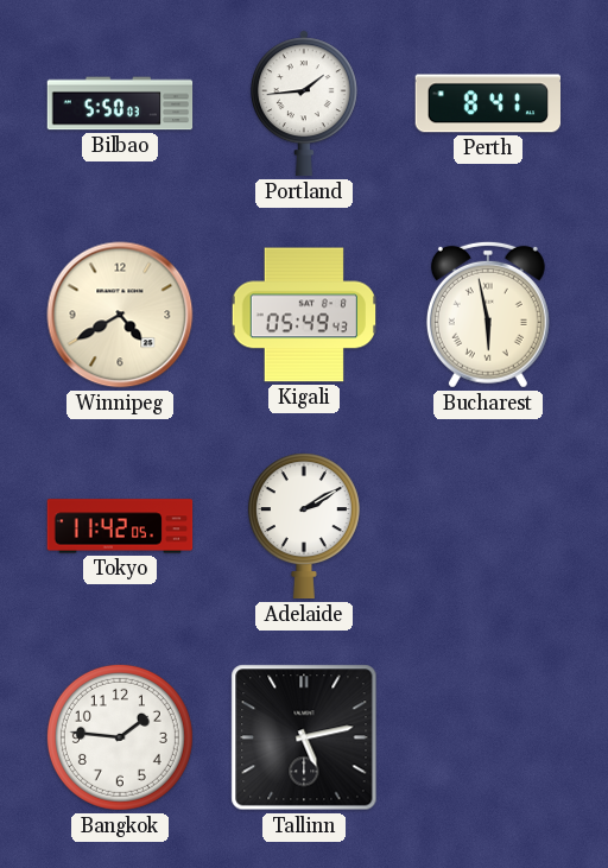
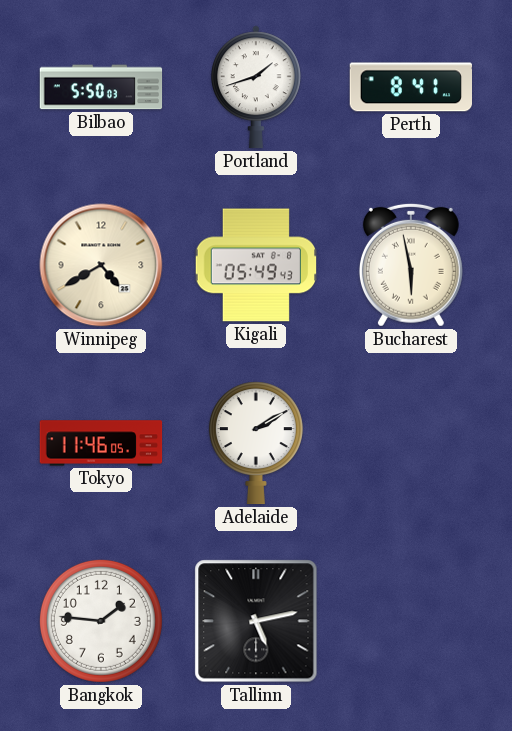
Portland: 1:44 -> 1:42 (256, 87)
Tokyo: 11:42 -> 11:46 (101, 443)
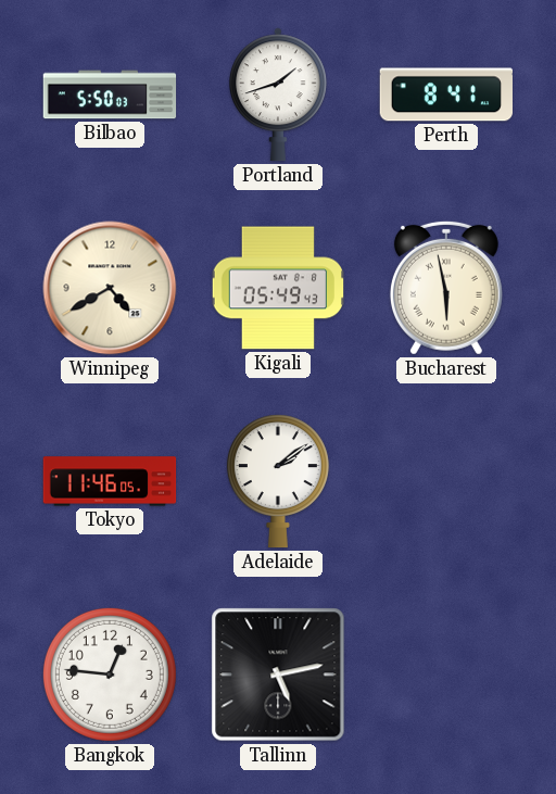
Adelaide: 2:10 -> 2:09 (278, 481)
Bangkok: 1:46 -> 12:46 (110, 675)
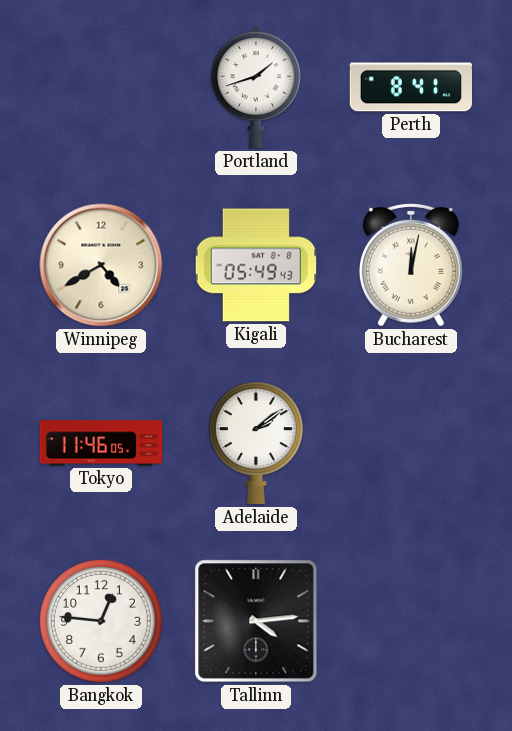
Bilbao: 5:50 -> none (110, 94)
Bucharest: 5:58 -> 12:02 (411, 265)
Tallinn: 5:13 -> 4:14 (256, 621)
